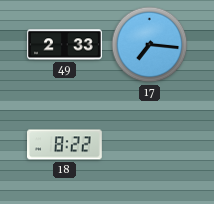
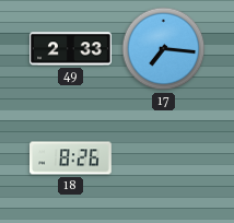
18: 8:22 -> 8:26 (71, 159)
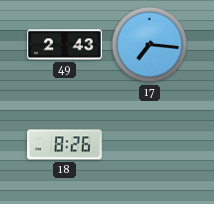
49: 2:33 -> 2:43 (65, 45)
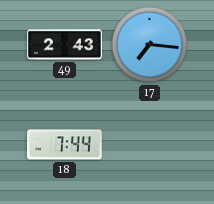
18: 8:26 -> 7:44 (65, 145)
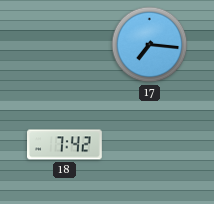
49: 2:43 -> none (65, 45)
18: 7:44 -> 7:42 (65, 145)
